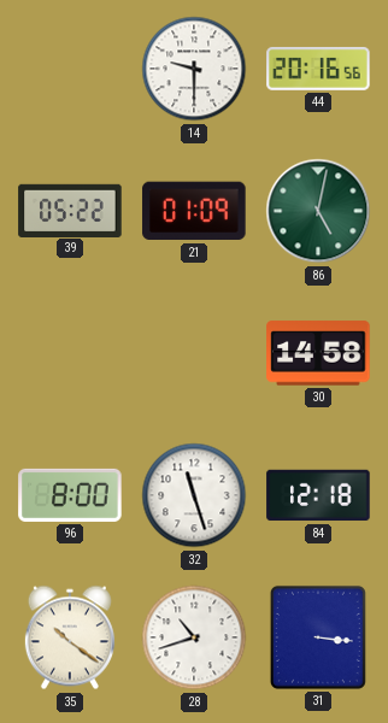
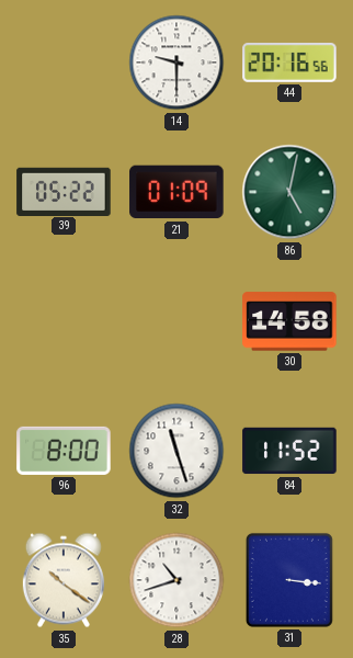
84: 12:18 -> 11:52 (289, 451)
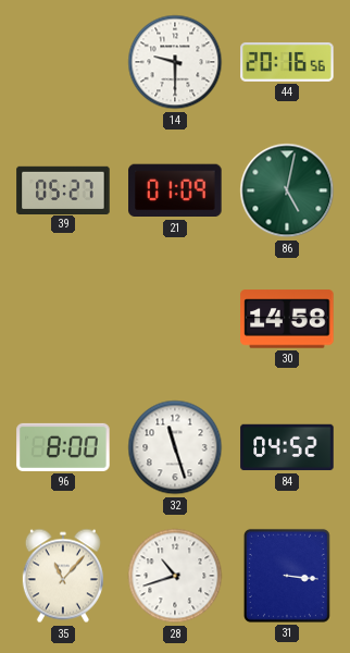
39: 05:22 -> 05:27 (63, 189)
84: 11:52 -> 04:52 (287, 447)
35: 10:21 -> 11:07 (63, 576)
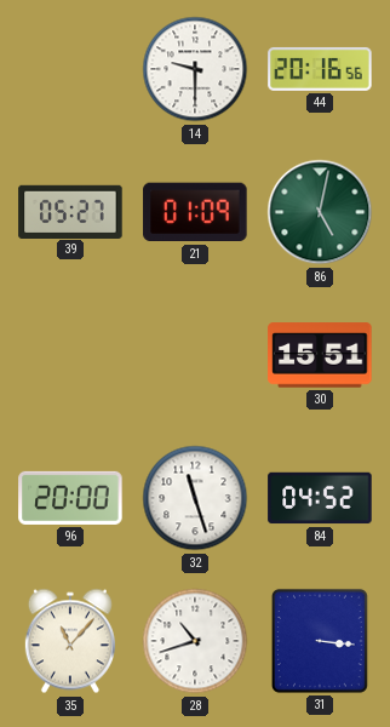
30: 14:58 -> 15:51 (320, 355)
96: 8:00 -> 20:00 (70, 498)
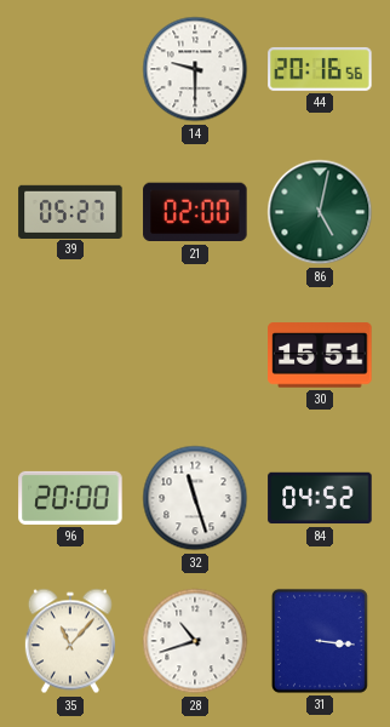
21: 01:09 -> 02:00 (195, 212)
